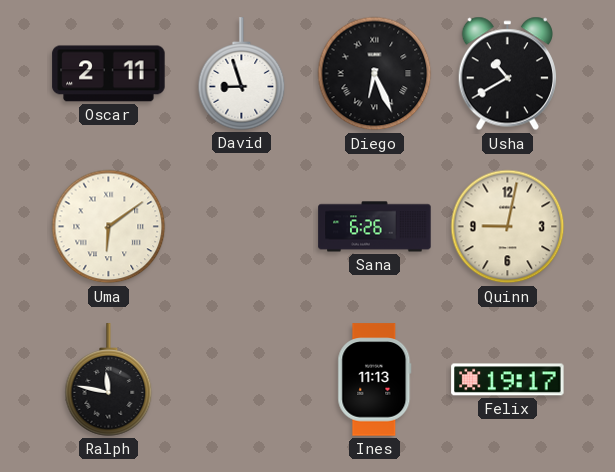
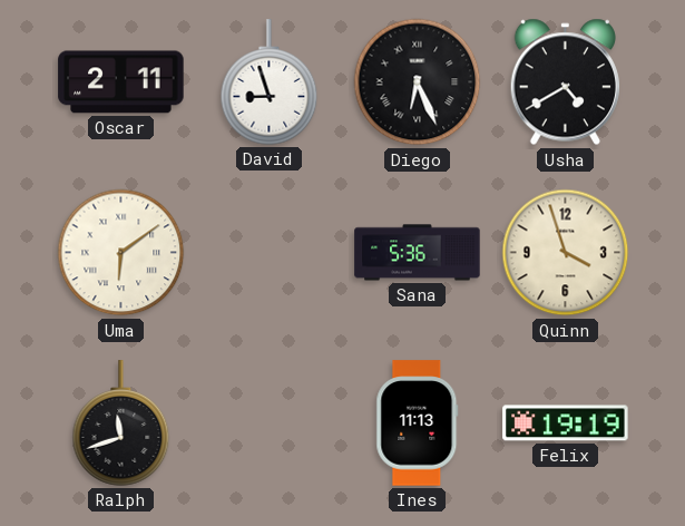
Usha: 10:40 -> 4:40 (565, 82)
Sana: 6:26 -> 5:36 (418, 253)
Quinn: 9:02 -> 3:57 (566, 253)
Ralph: 11:47 -> 11:42 (121, 423)
Felix: 19:17 -> 19:19 (566, 423)
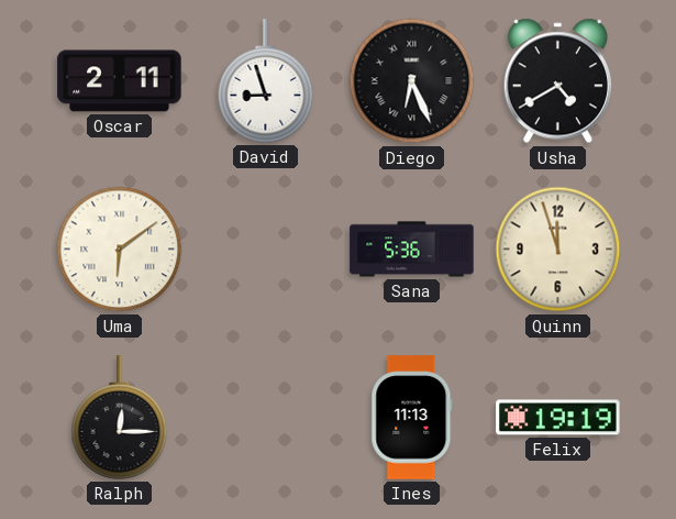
Quinn: 3:57 -> 11:57 (558, 250)
Ralph: 11:42 -> 12:15 (120, 418)
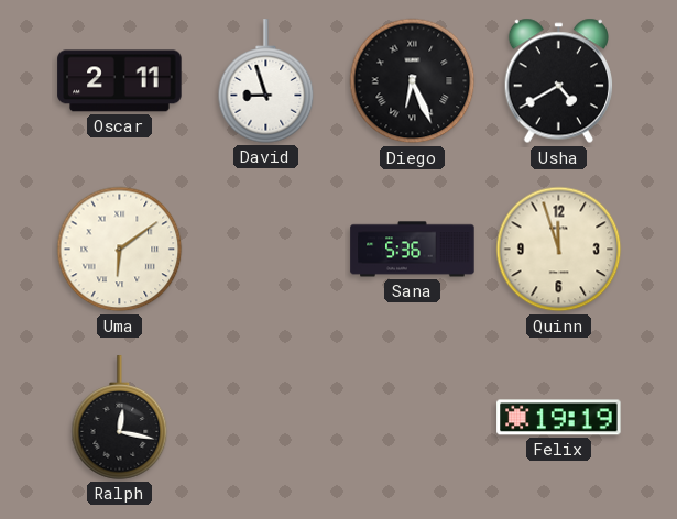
Ralph: 12:15 -> 12:17 (120, 418)
Ines: 11:13 -> none (412, 418)
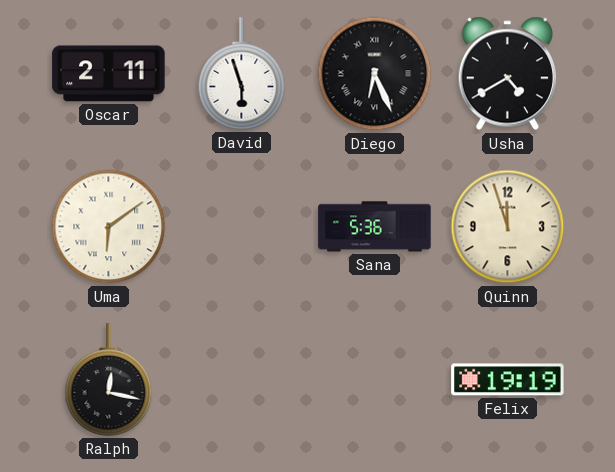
David: 8:57 -> 5:57 (242, 74)
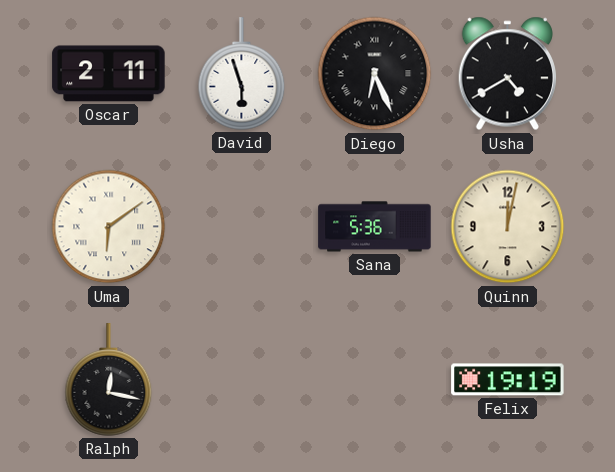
Quinn: 11:57 -> 12:02 (508, 227)
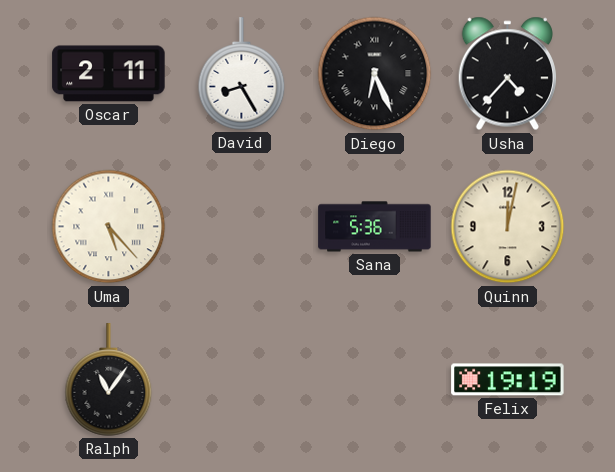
David: 5:57 -> 8:25 (242, 74)
Usha: 4:40 -> 4:37 (507, 74)
Uma: 6:09 -> 5:23 (109, 227)
Ralph: 12:17 -> 11:06 (109, 380)
